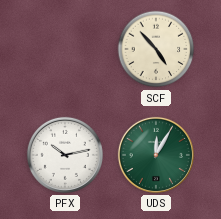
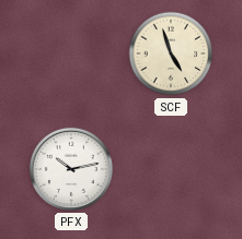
SCF: 4:53 -> 4:57 (171, 53)
UDS: 12:05 -> none (156, 155)
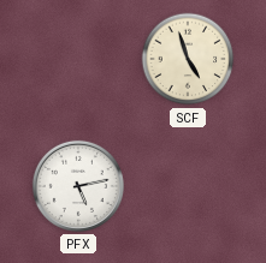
PFX: 10:13 -> 5:13 (78, 186)
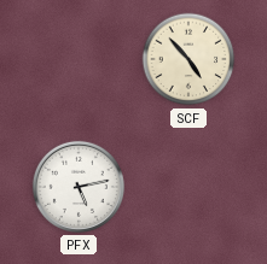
SCF: 4:57 -> 4:53 (188, 59)
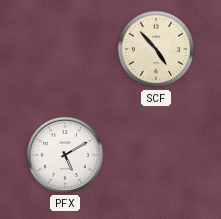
PFX: 5:13 -> 5:10 (65, 155)
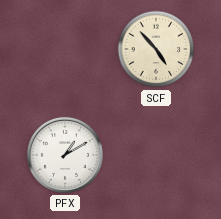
PFX: 5:10 -> 1:10 (65, 155)
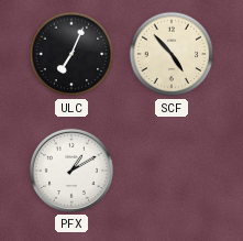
ULC: none -> 7:04 (71, 54)
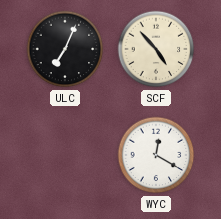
PFX: 1:10 -> none (71, 171)
WYC: none -> 12:20 (156, 155)
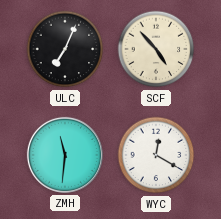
ZMH: none -> 11:31 (65, 155)
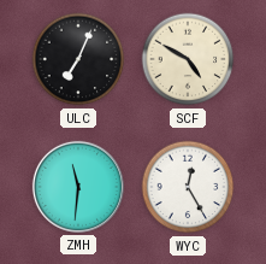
SCF: 4:53 -> 4:50 (188, 59)
WYC: 12:20 -> 12:25 (188, 187)
